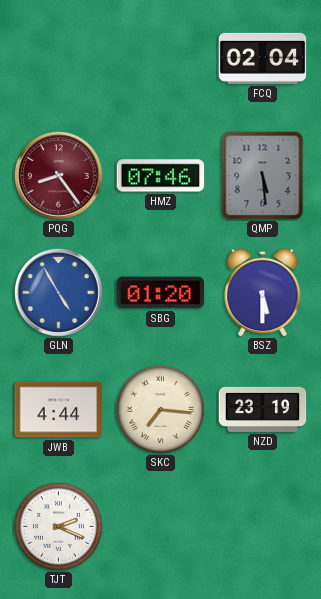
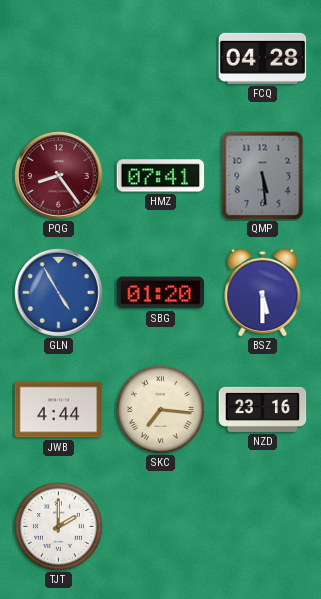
FCQ: 02:04 -> 04:28 (263, 58)
HMZ: 07:46 -> 07:41 (161, 176)
NZD: 23:19 -> 23:16 (263, 409)
TJT: 2:19 -> 2:00 (59, 527)
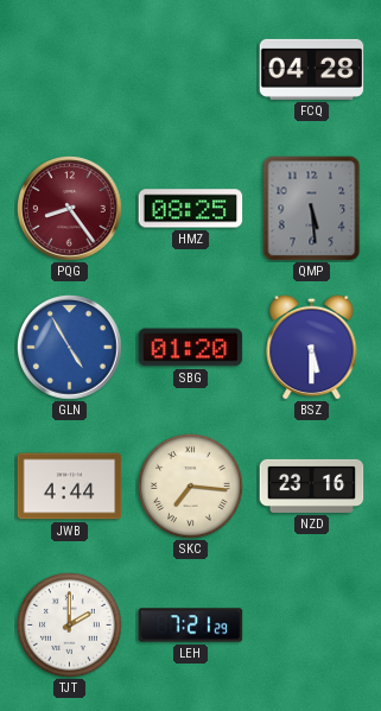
HMZ: 07:41 -> 08:25 (191, 209)
LEH: none -> 7:21 (191, 626)
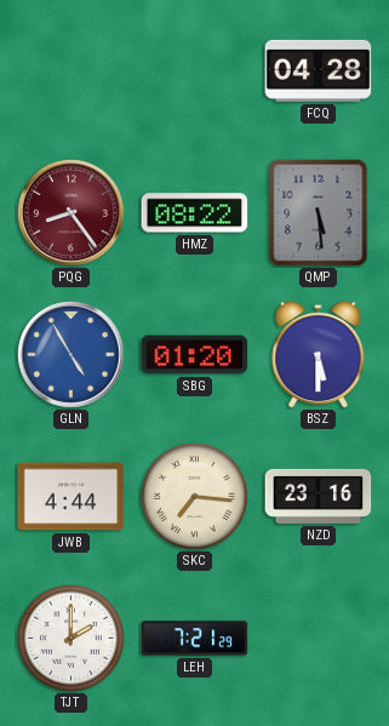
HMZ: 08:25 -> 08:22 (195, 213)
